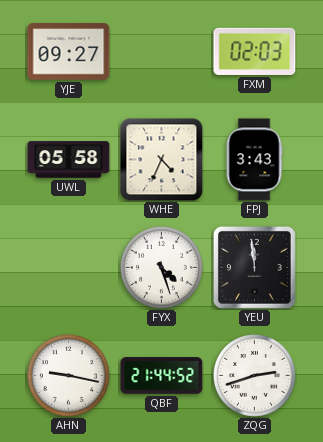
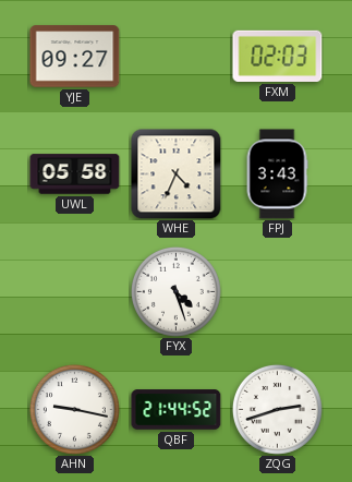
YEU: 11:59 -> none (254, 267)
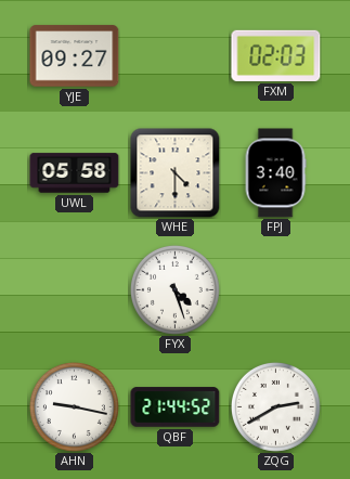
WHE: 4:34 -> 4:30 (176, 173)
FPJ: 3:43 -> 3:40 (275, 173)
ZQG: 2:42 -> 2:40 (275, 406)
